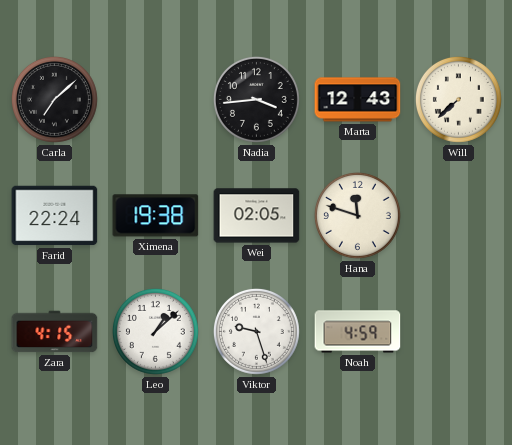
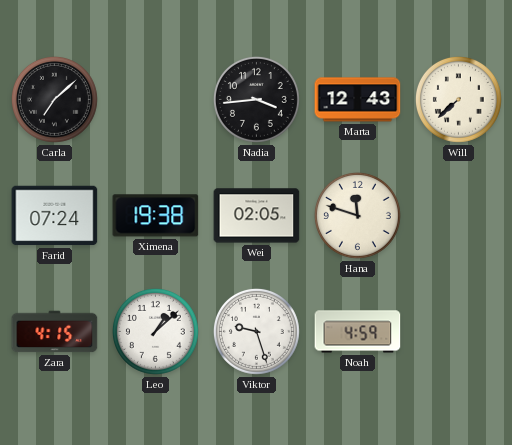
Farid: 22:24 -> 07:24 (55, 216)
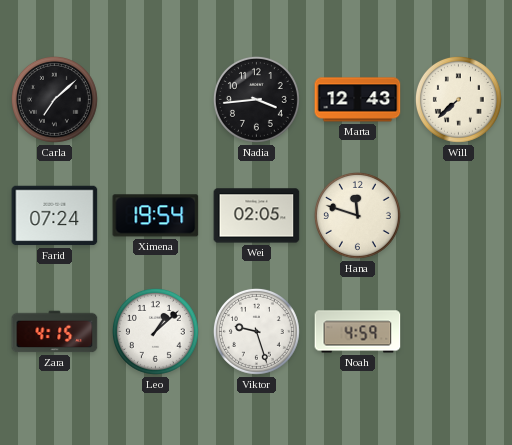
Ximena: 19:38 -> 19:54 (156, 216)
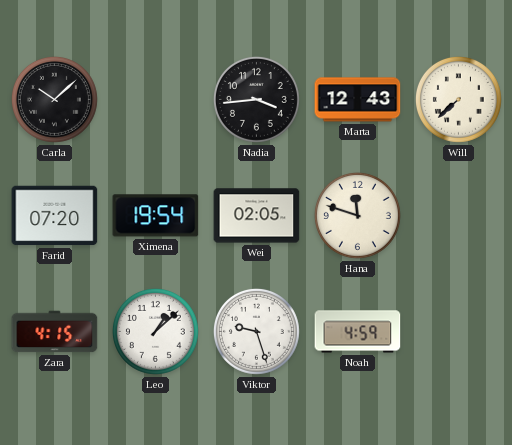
Carla: 7:08 -> 10:08 (54, 99)
Farid: 07:24 -> 07:20 (55, 216)
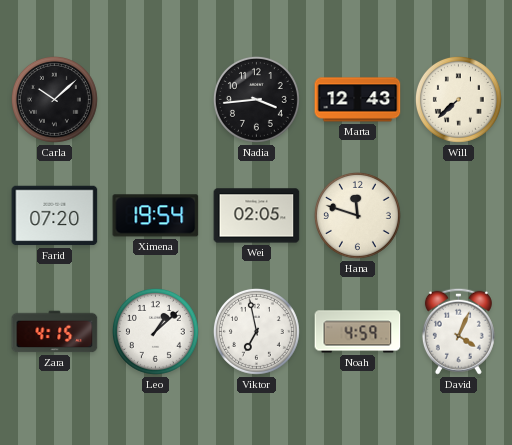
Viktor: 9:27 -> 6:58 (256, 331)
David: none -> 4:04 (458, 331)
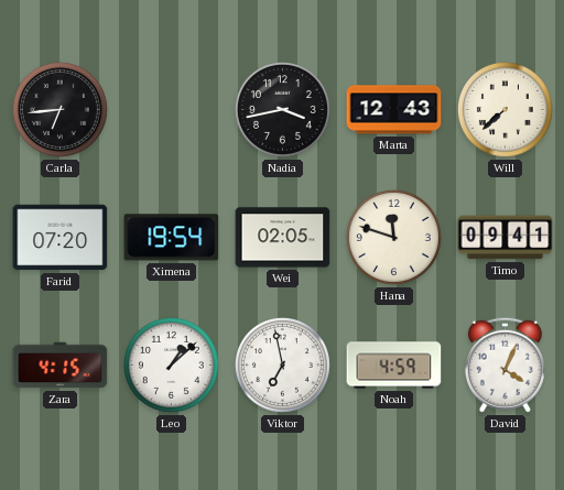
Carla: 10:08 -> 6:44 (59, 109)
Nadia: 3:44 -> 3:43 (282, 109)
Timo: none -> 09:41 (506, 238)
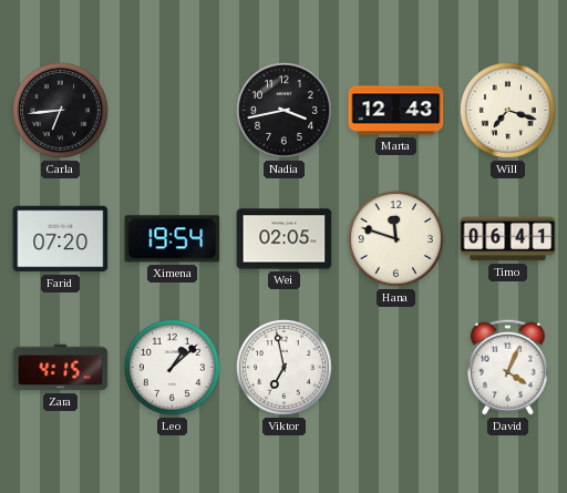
Will: 7:38 -> 7:18 (507, 110)
Timo: 09:41 -> 06:41 (508, 239)
Noah: 4:59 -> none (394, 366)
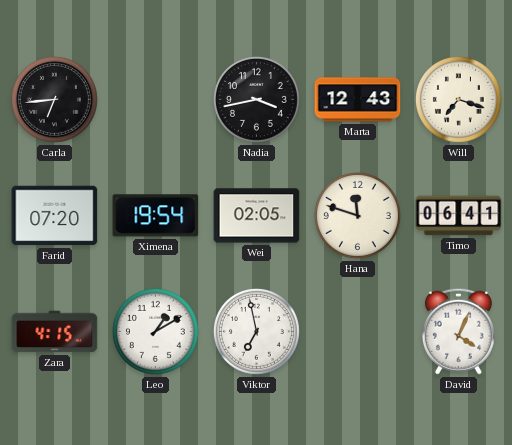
Leo: 1:08 -> 1:10 (155, 331)
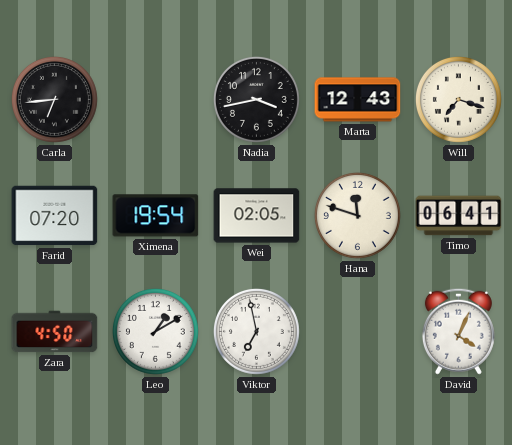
Zara: 4:15 -> 4:50 (55, 332)
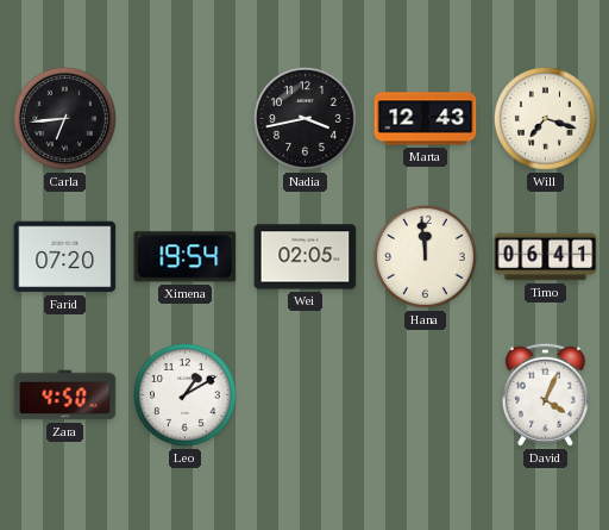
Hana: 11:48 -> 11:59 (425, 256)
Viktor: 6:58 -> none (256, 331)
